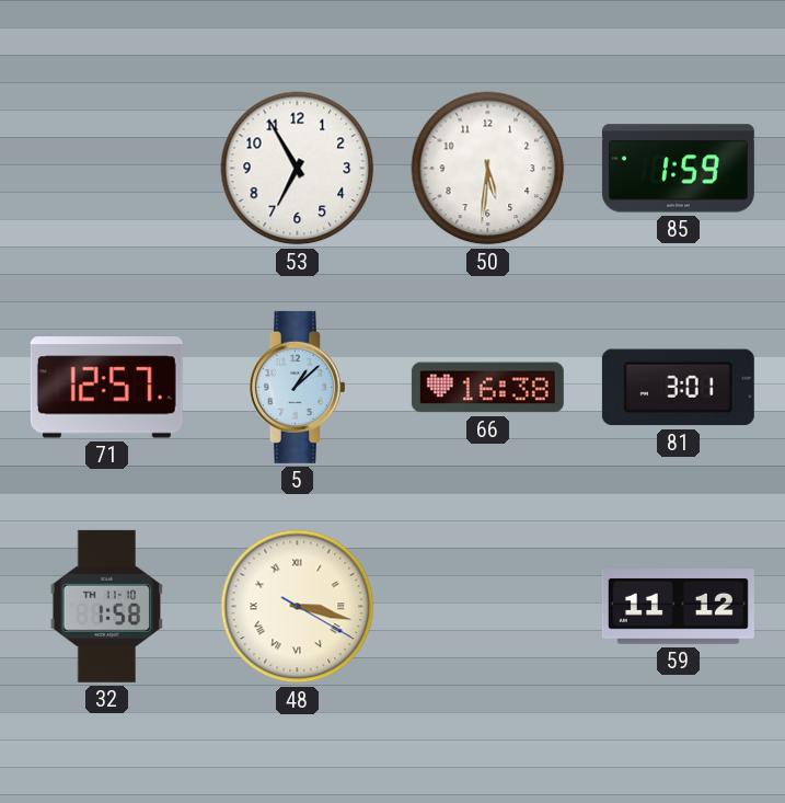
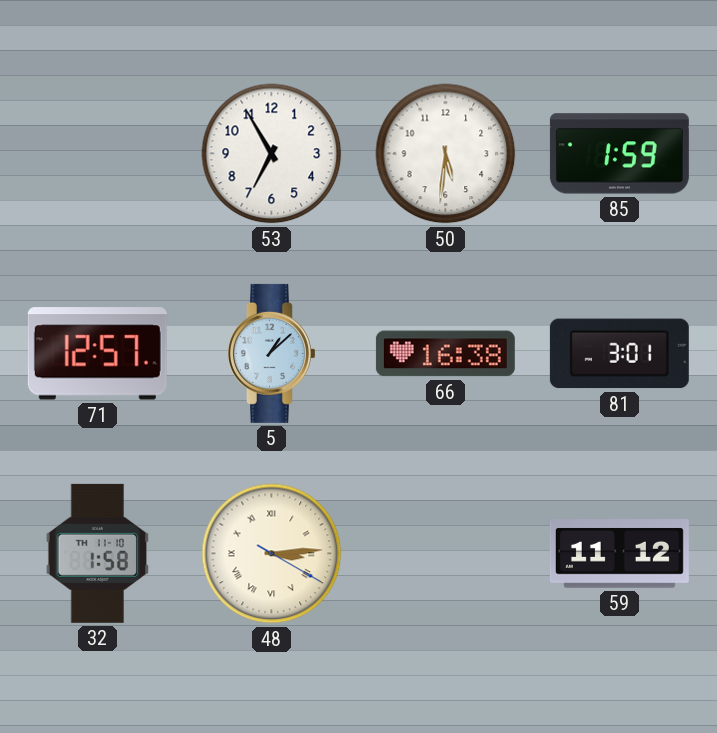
48: 3:17 -> 3:14 (272, 554)
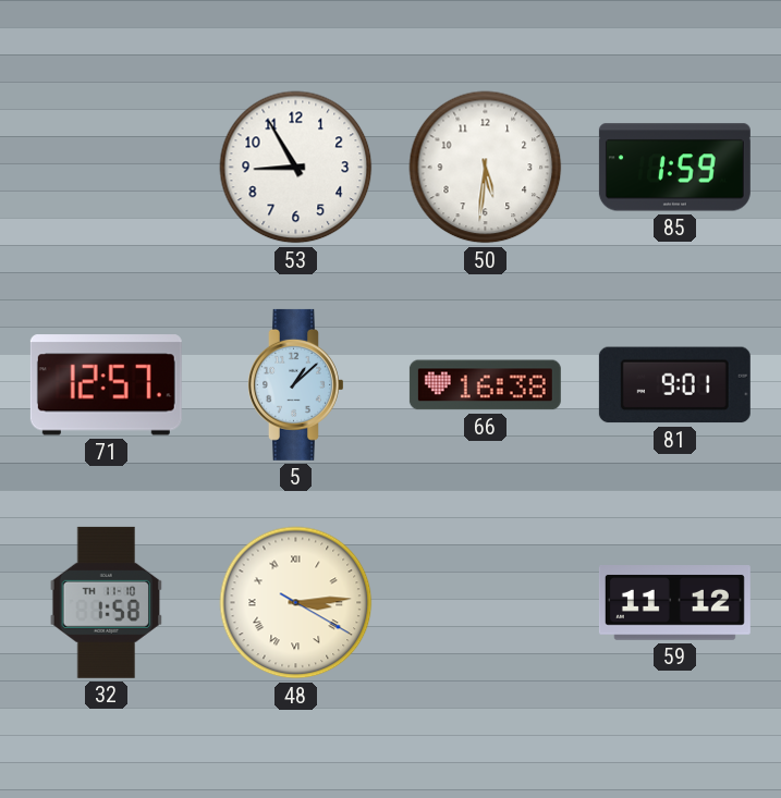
53: 6:55 -> 8:55 (296, 168)
81: 3:01 -> 9:01 (674, 385)
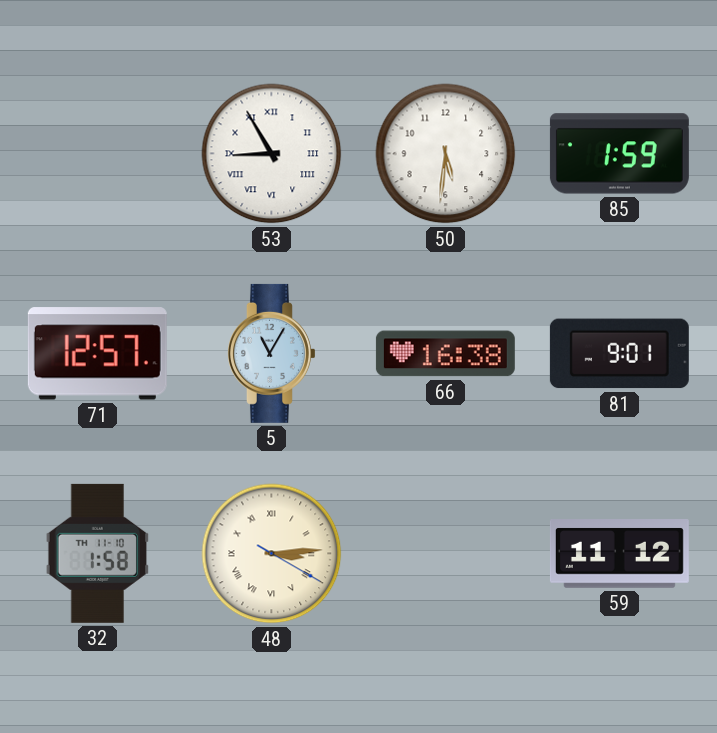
53 numerals: Arabic -> Roman (272, 154)
5: 1:08 -> 11:05 (272, 353)
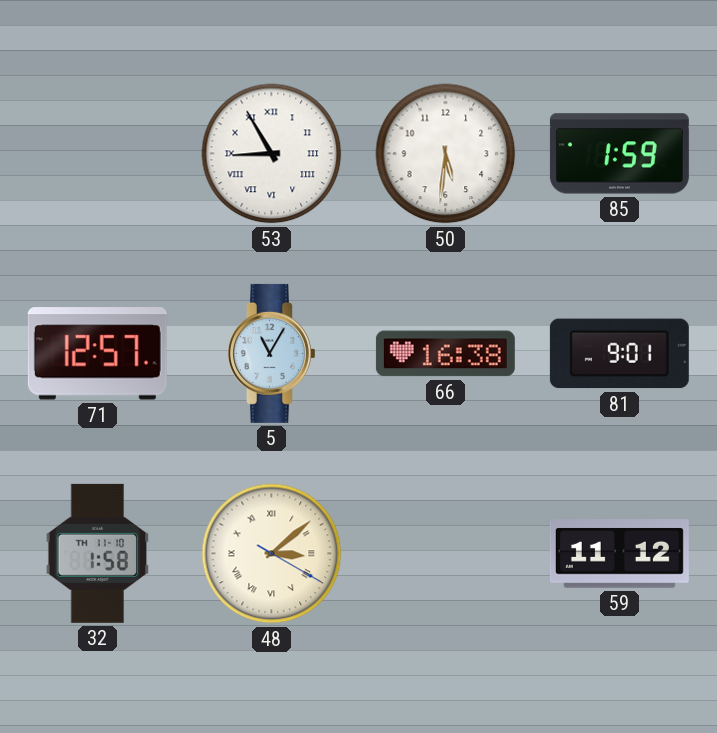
48: 3:14 -> 3:08 (272, 554)
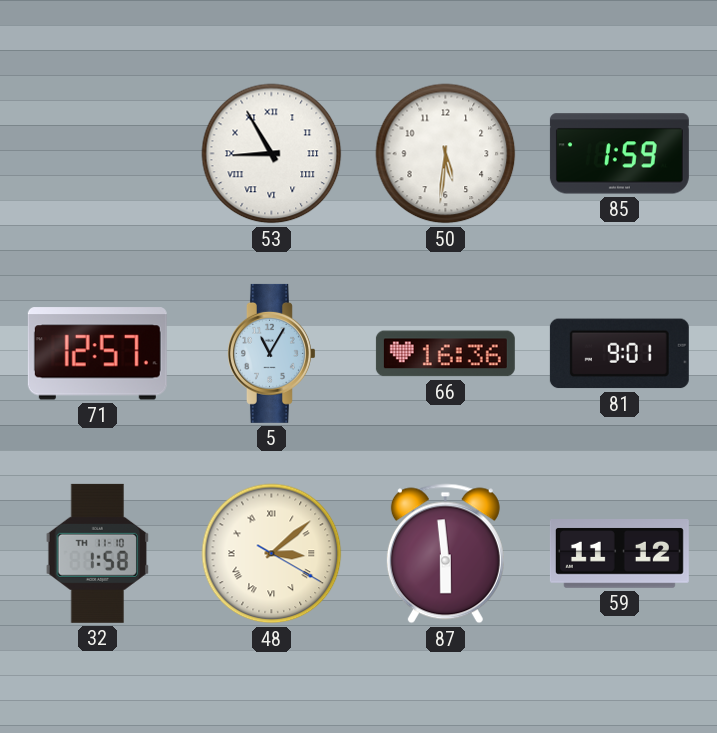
66: 16:38 -> 16:36 (445, 354)
87: none -> 5:59 (445, 554)
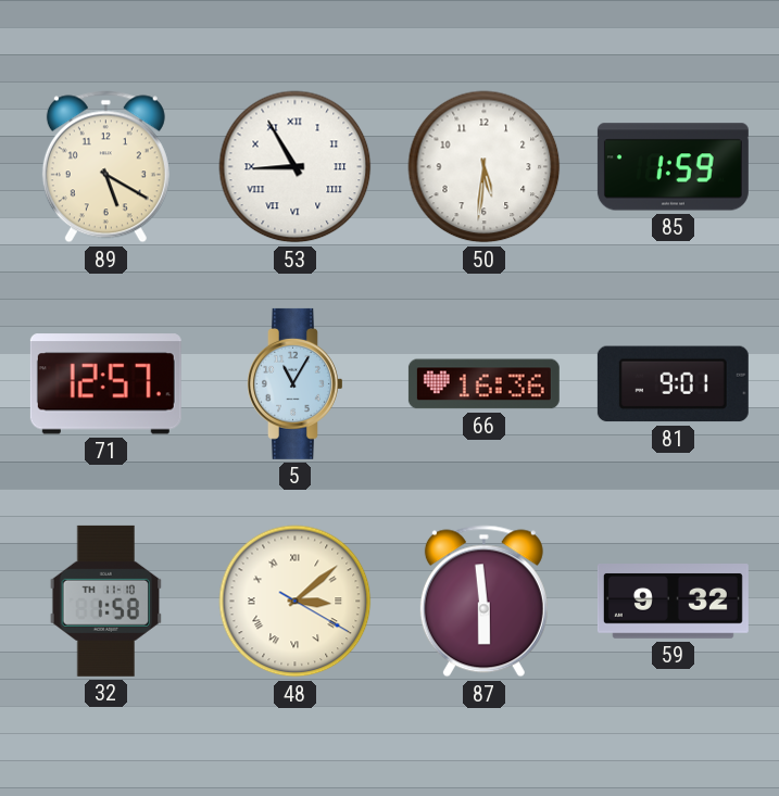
89: none -> 5:20 (105, 167)
59: 11:12 -> 9:32 (673, 602)
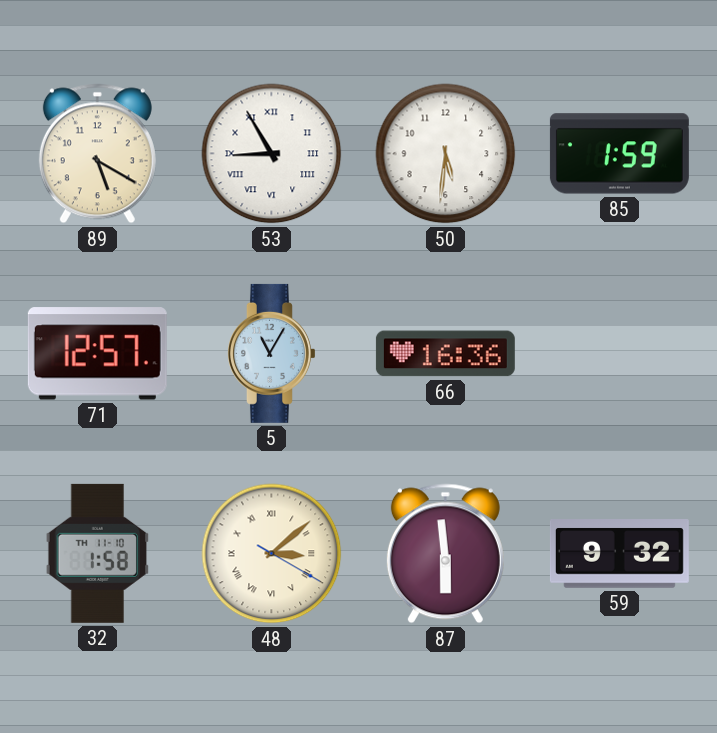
81: 9:01 -> none (673, 384)
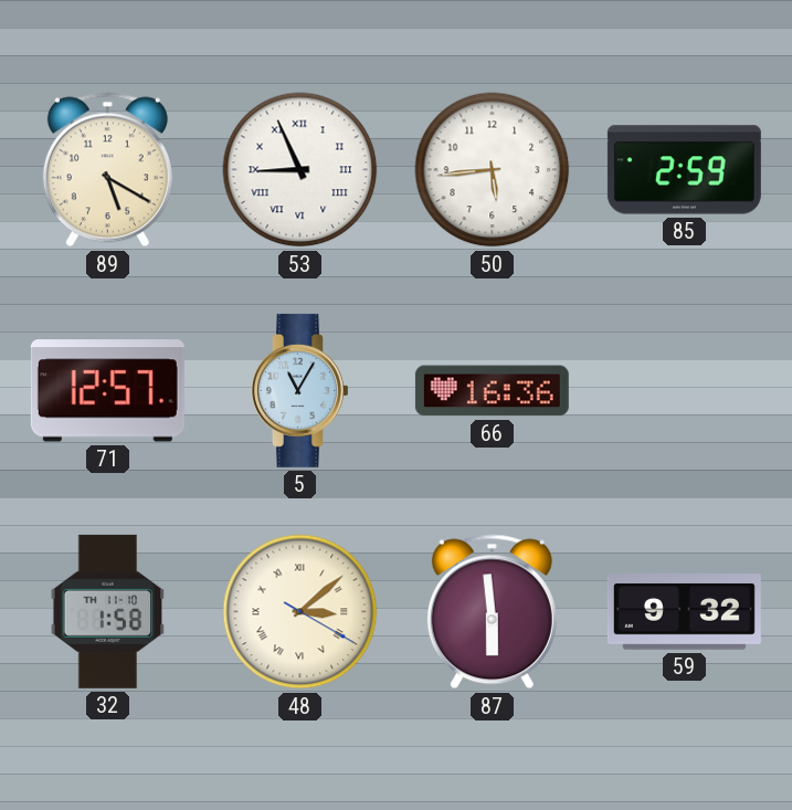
53: 8:55 -> 8:56 (300, 170)
50: 5:31 -> 5:44 (493, 170)
85: 1:59 -> 2:59 (684, 170)
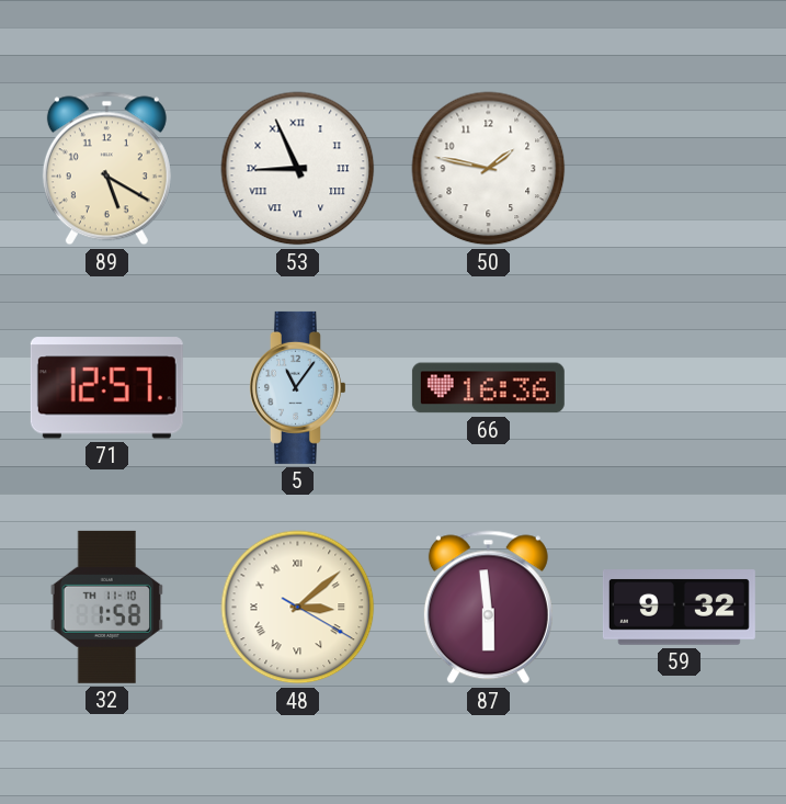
50: 5:44 -> 1:47 (489, 169)
85: 2:59 -> none (684, 170)
5: 11:05 -> 11:06 (298, 387)
